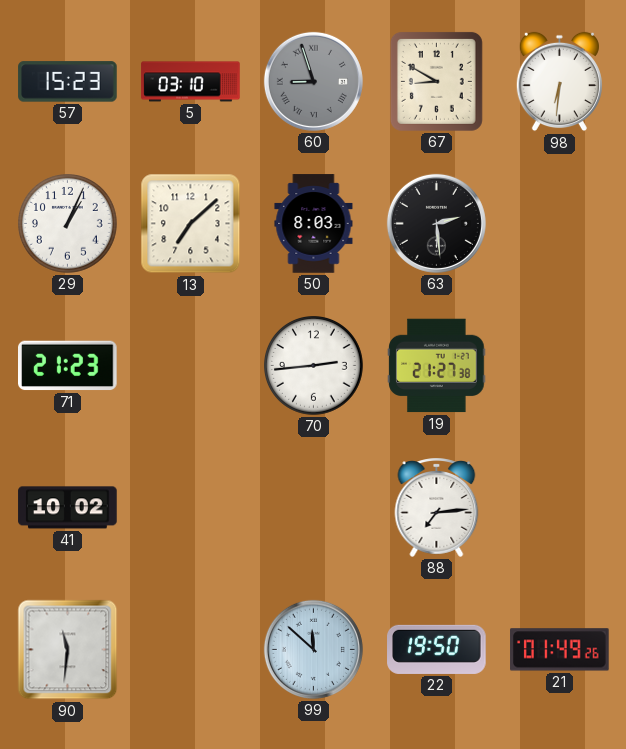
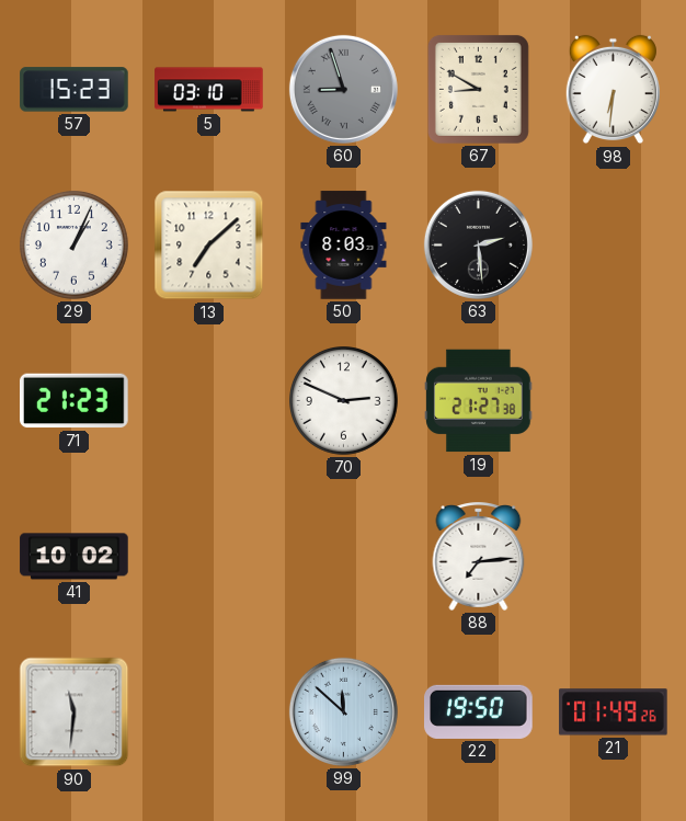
70: 2:44 -> 2:49 (344, 401)
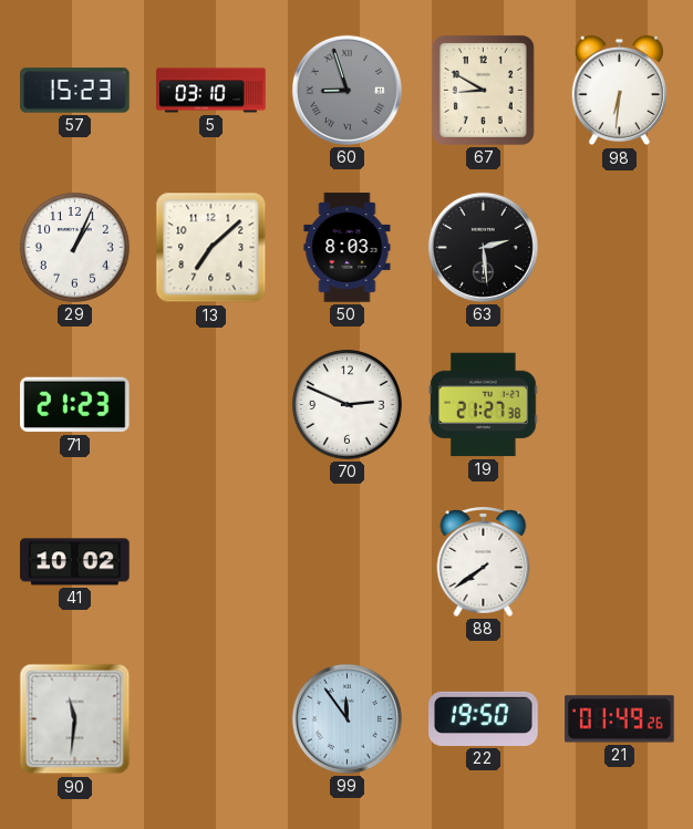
88: 7:14 -> 7:39 (484, 561)
99: 11:52 -> 11:54 (346, 718)
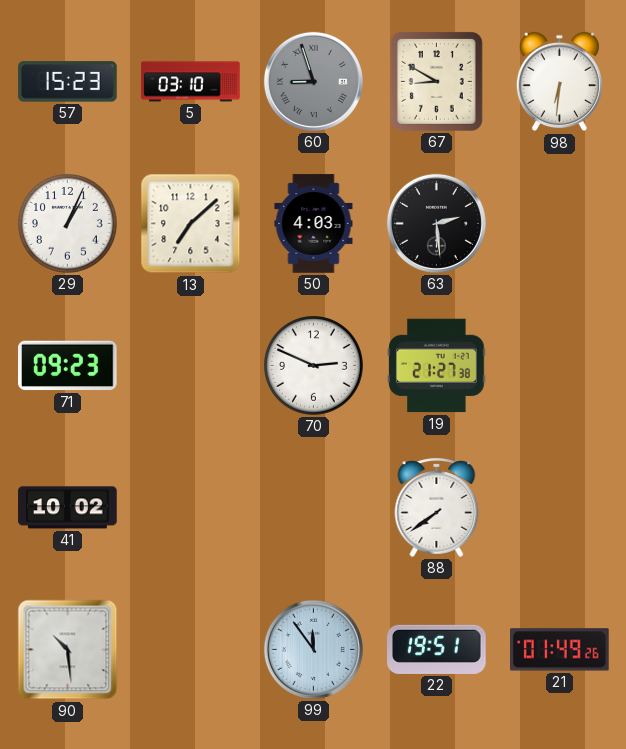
50: 8:03 -> 4:03 (314, 224)
71: 21:23 -> 09:23 (68, 366)
90: 11:31 -> 10:29 (68, 650)
22: 19:50 -> 19:51 (437, 649)
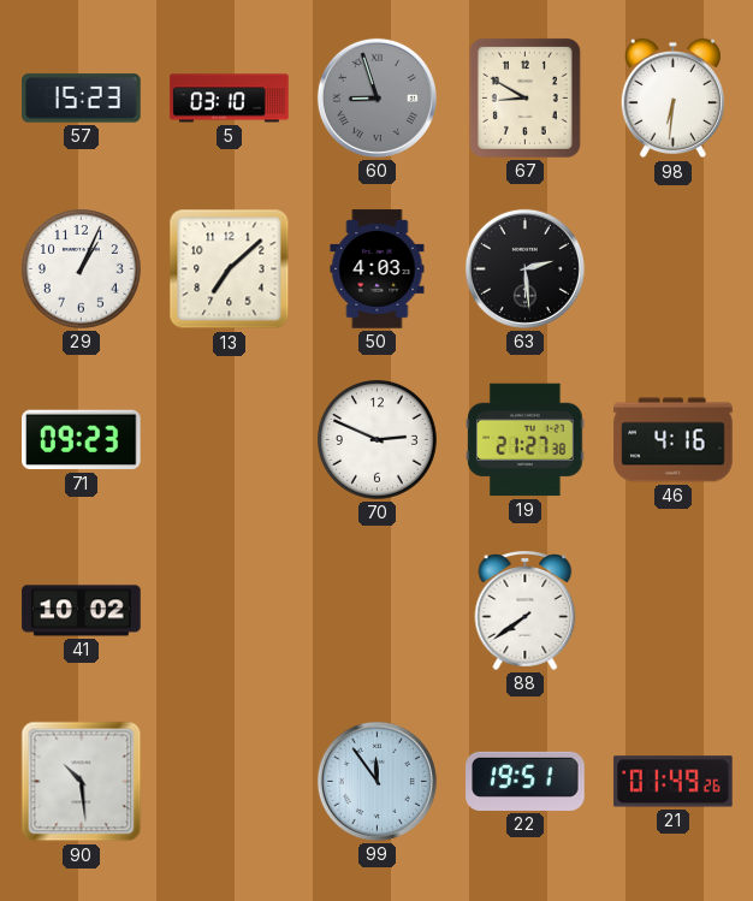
46: none -> 4:16 (674, 440)
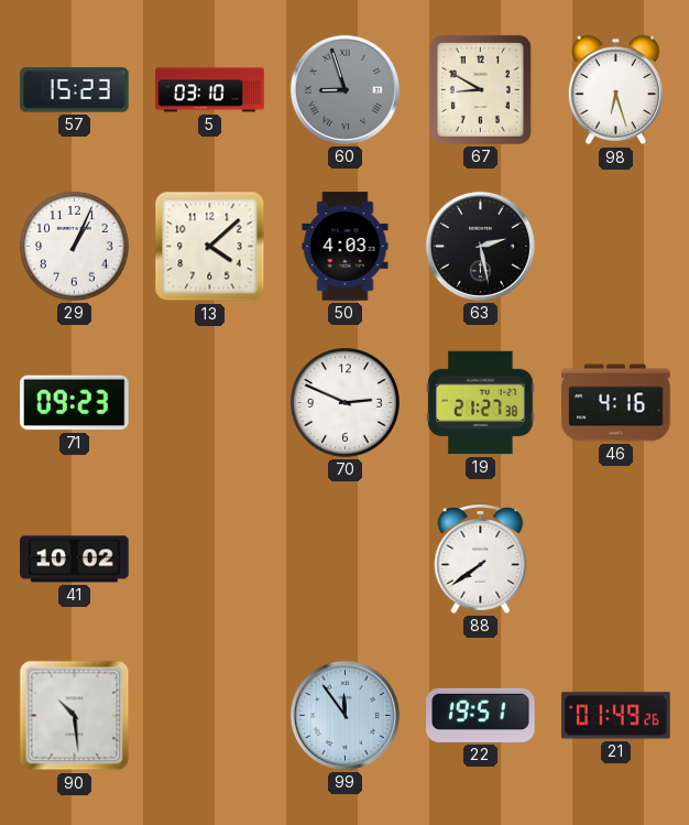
98: 6:31 -> 6:27 (615, 90)
13: 7:08 -> 4:08 (210, 247)
63: 2:29 -> 2:28 (480, 246)
